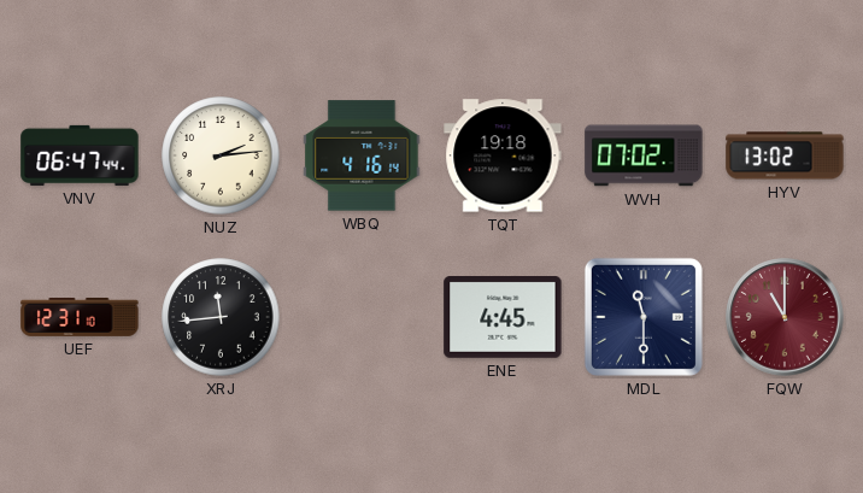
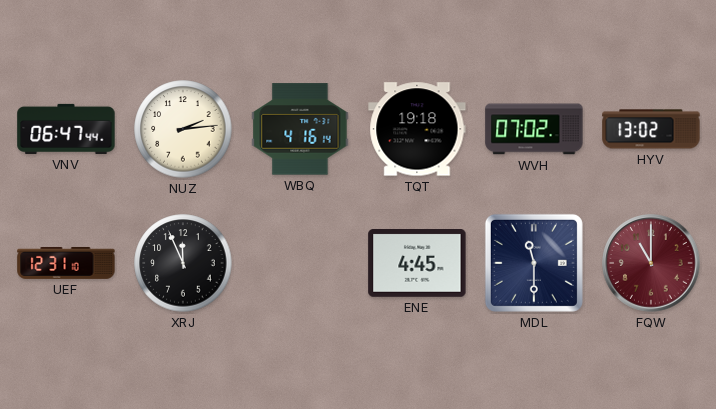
XRJ: 11:44 -> 11:56 (183, 263)
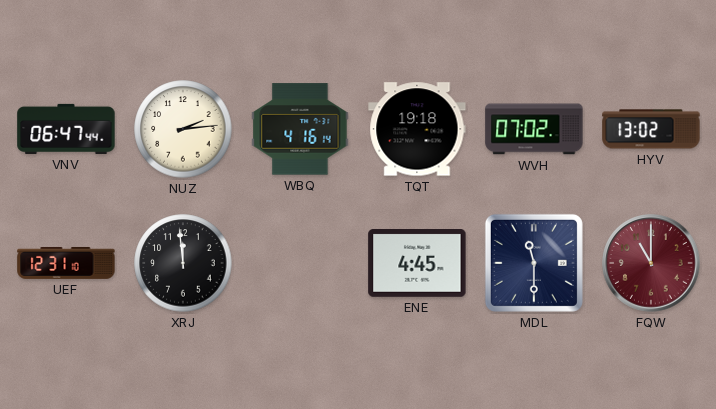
XRJ: 11:56 -> 11:59 (183, 263)
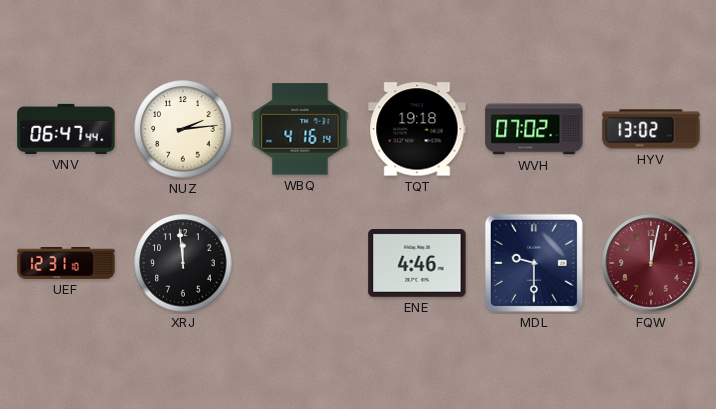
ENE: 4:45 -> 4:46 (417, 264)
MDL: 11:30 -> 9:30 (534, 263)
FQW: 11:00 -> 12:02 (651, 263)
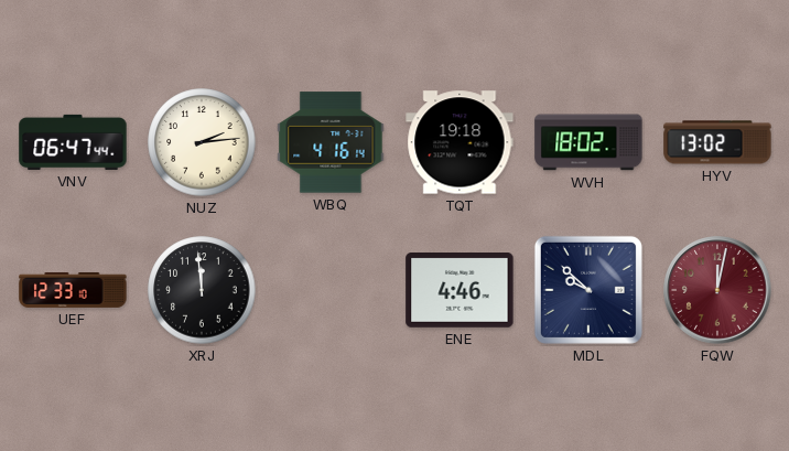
WVH: 07:02 -> 18:02 (588, 142)
UEF: 12:31 -> 12:33 (73, 290)
MDL: 9:30 -> 9:52 (588, 290)
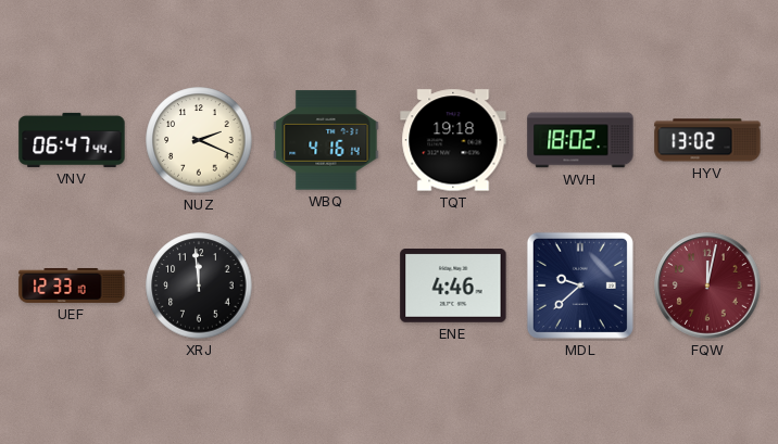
NUZ: 2:14 -> 2:19 (199, 140)
MDL: 9:52 -> 9:38 (580, 286)
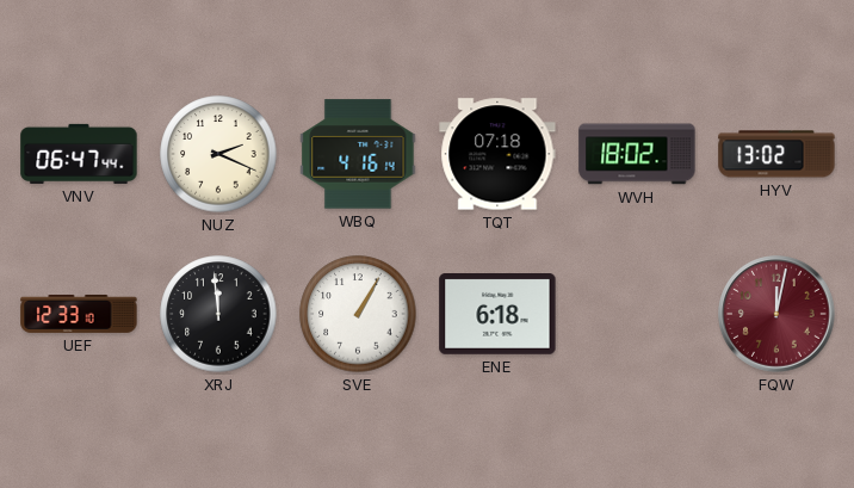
TQT: 19:18 -> 07:18 (497, 154)
SVE: none -> 1:05 (358, 314)
ENE: 4:46 -> 6:18 (497, 315)
MDL: 9:38 -> none (580, 286)
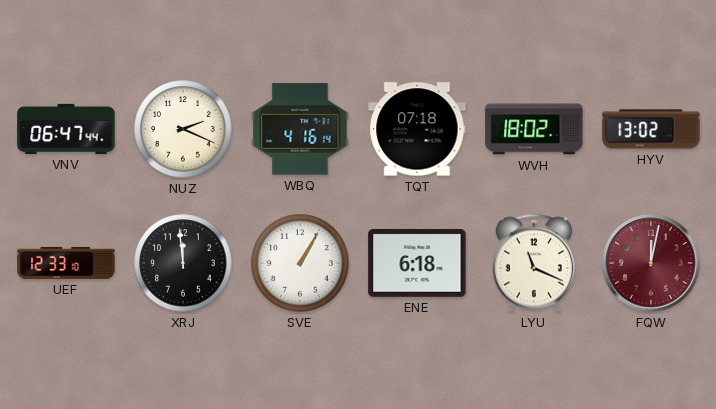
LYU: none -> 11:19 (534, 263)
